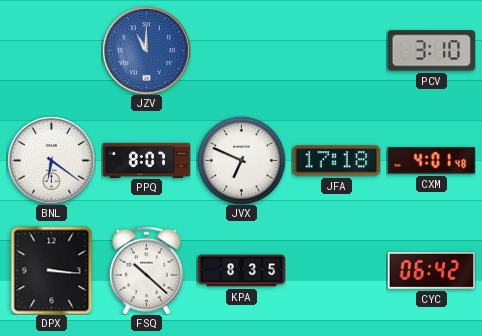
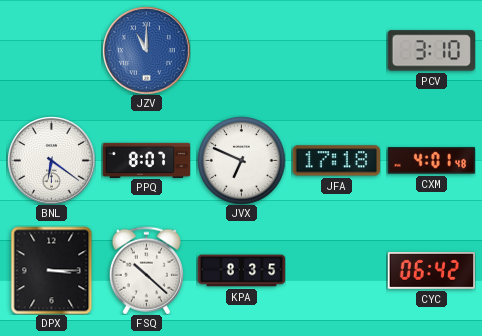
DPX: 3:16 -> 3:15 (52, 270)
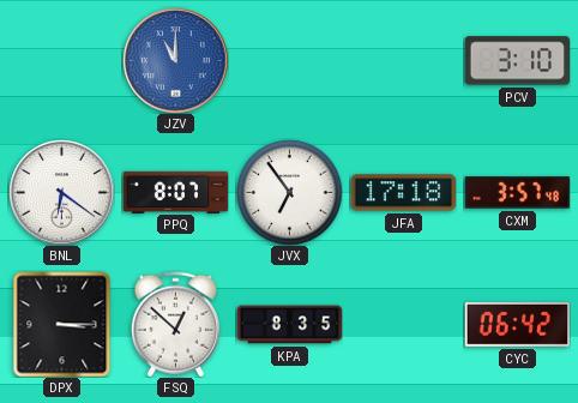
JVX: 6:49 -> 6:54 (289, 192)
CXM: 4:01 -> 3:57 (517, 193)
FSQ: 10:22 -> 12:52 (175, 324)
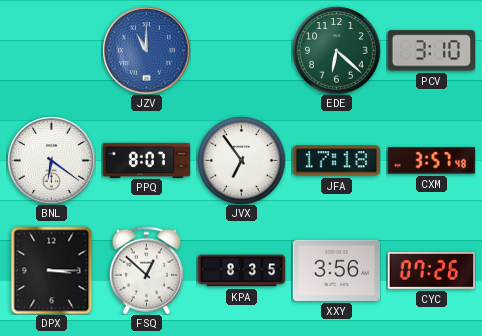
EDE: none -> 6:22 (336, 50)
XXY: none -> 3:56 (336, 270)
CYC: 06:42 -> 07:26 (431, 270)
